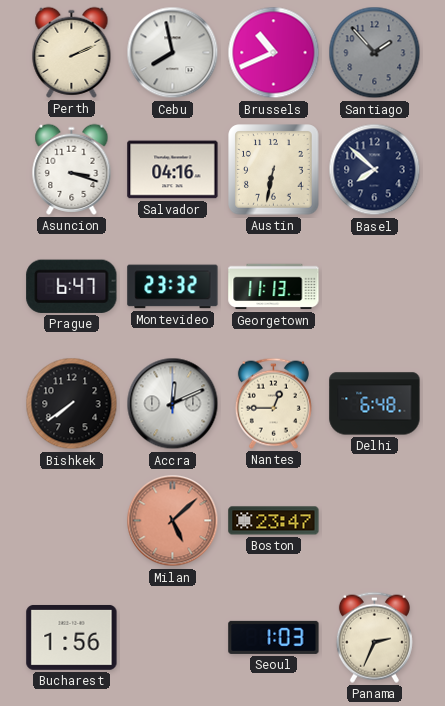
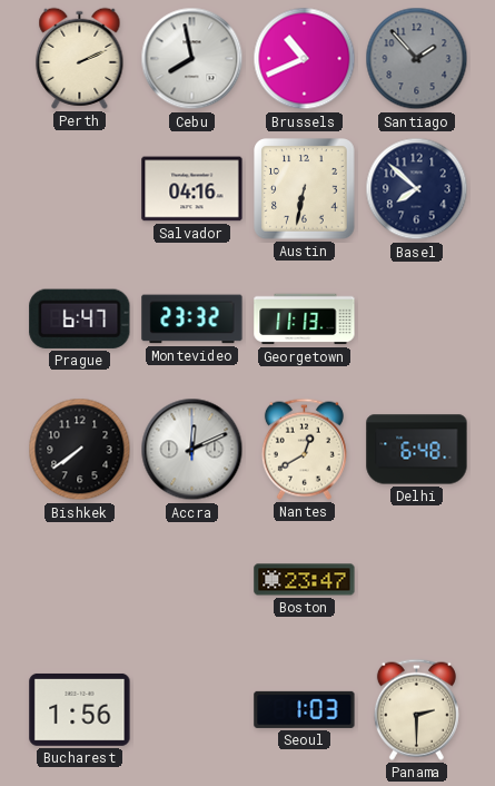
Asuncion: 3:18 -> none (72, 169)
Nantes: 12:45 -> 12:40 (304, 449)
Milan: 5:08 -> none (173, 521)
Panama: 2:34 -> 2:30 (416, 709)
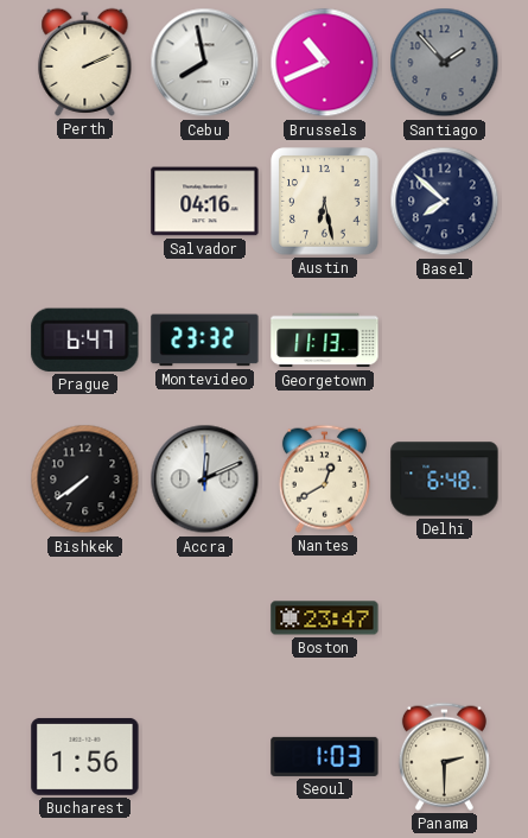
Austin: 6:32 -> 6:28 (325, 202)
